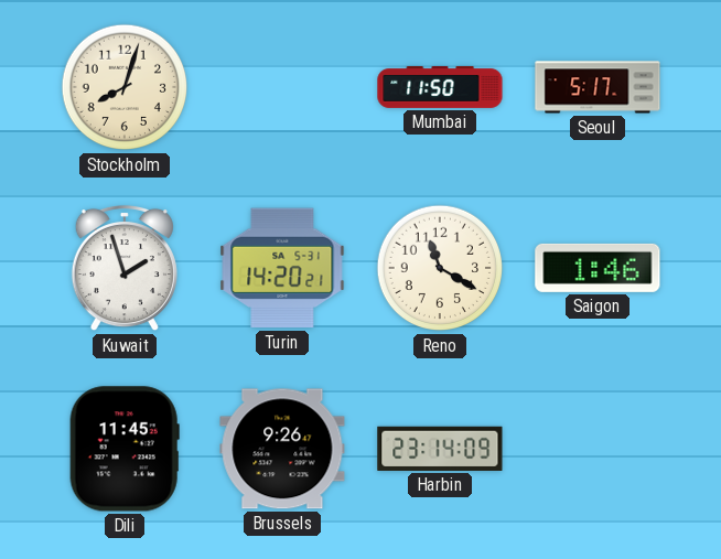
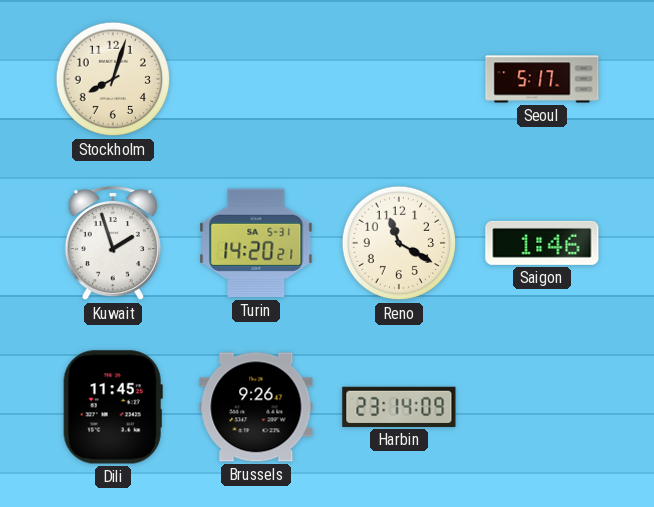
Mumbai: 11:50 -> none (440, 87)
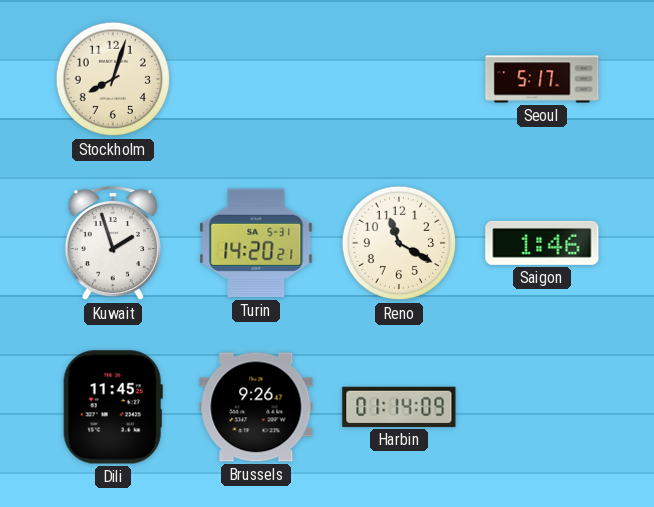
Harbin: 23:14 -> 01:14 (399, 407)
